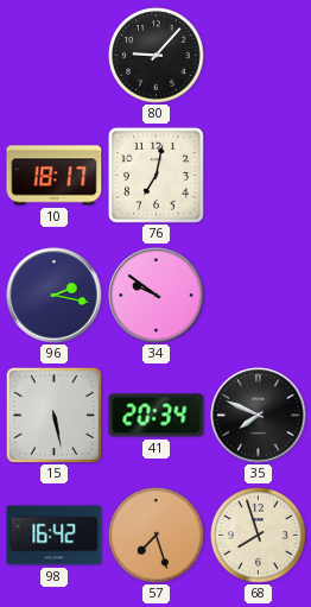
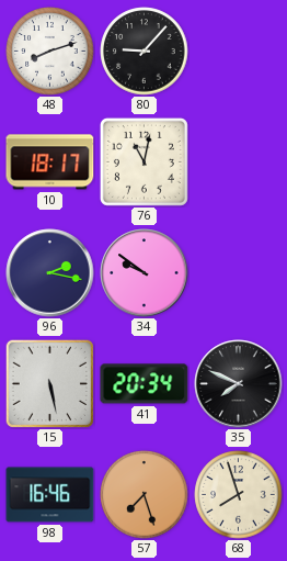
48: none -> 8:12 (50, 52)
76: 7:02 -> 11:02 (143, 161)
98: 16:42 -> 16:46 (50, 495)
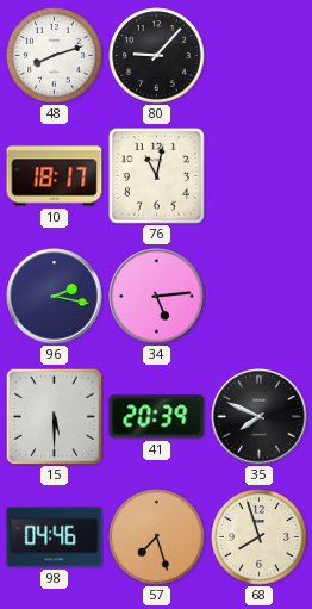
34: 9:51 -> 5:14 (157, 297)
15: 5:28 -> 5:30 (54, 416)
41: 20:34 -> 20:39 (157, 417)
98: 16:46 -> 04:46 (55, 537)
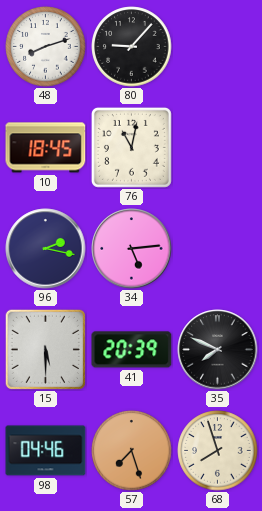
10: 18:17 -> 18:45 (46, 148)
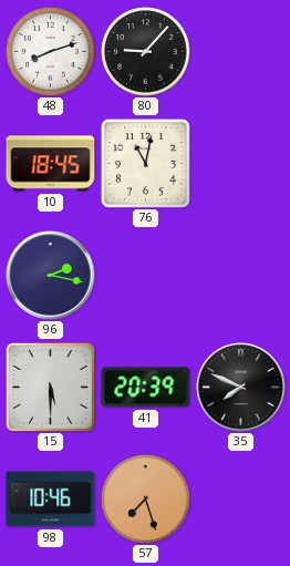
34: 5:14 -> none (132, 249)
98: 04:46 -> 10:46 (51, 500)
68: 7:57 -> none (218, 451)
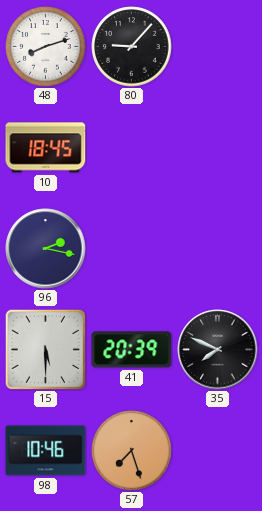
76: 11:02 -> none (145, 163)
